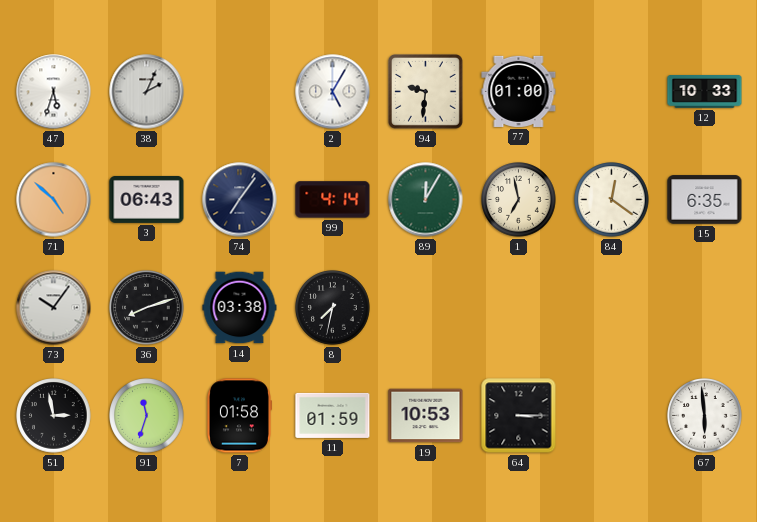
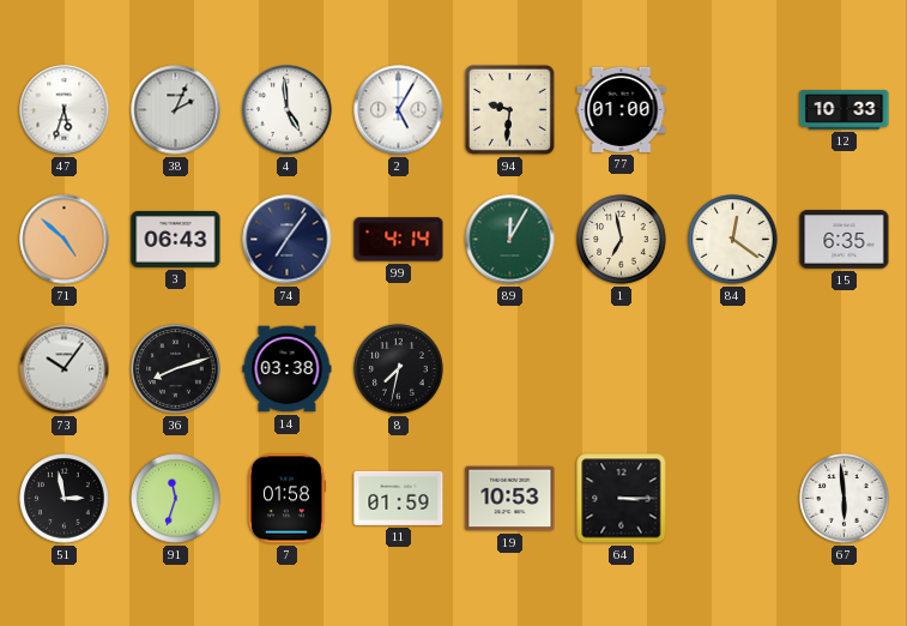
4: none -> 4:59 (288, 110)
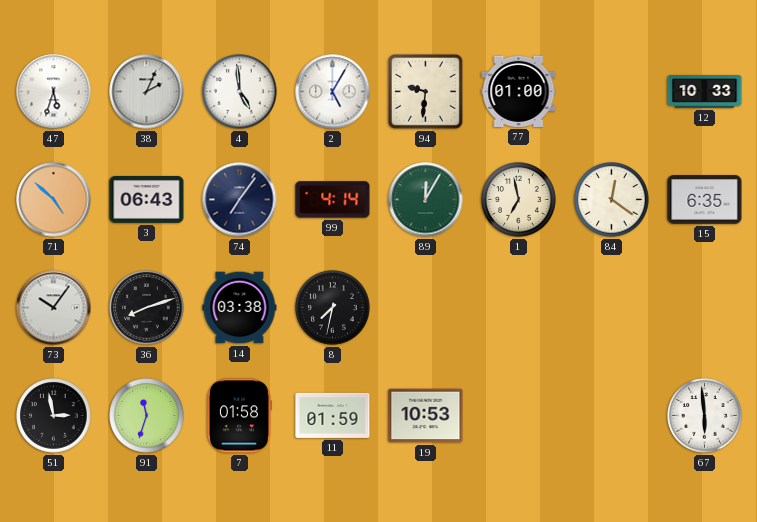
64: 3:15 -> none (622, 499)
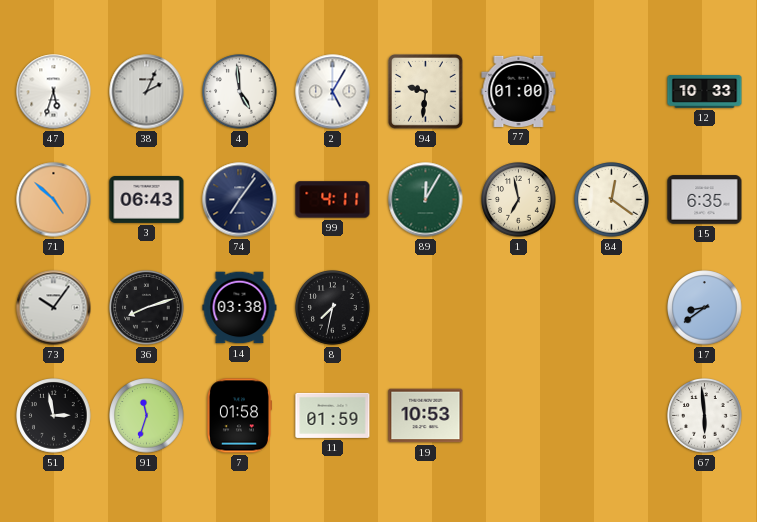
99: 4:14 -> 4:11 (333, 200)
17: none -> 8:39 (705, 308)
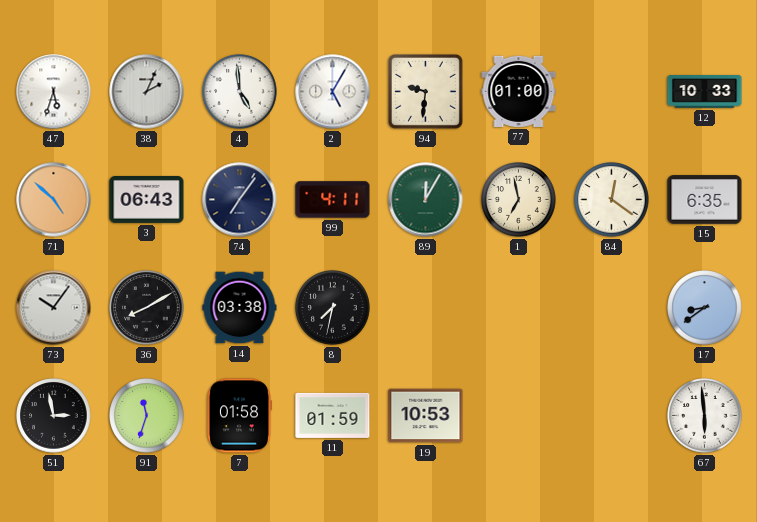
36: 8:12 -> 8:10 (147, 308)
